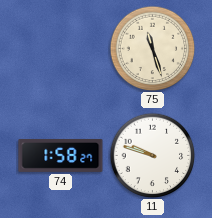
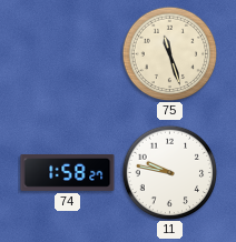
11: 9:48 -> 9:47 (169, 172)
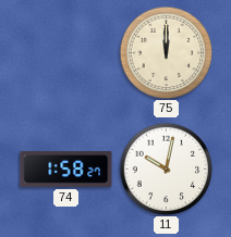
75: 11:27 -> 12:00 (166, 52)
11: 9:47 -> 10:02 (166, 169)
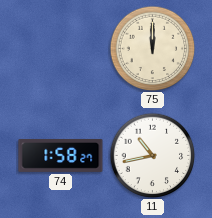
11: 10:02 -> 10:43 (152, 155)
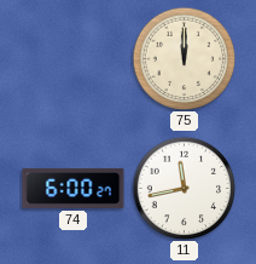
74: 1:58 -> 6:00 (74, 188)
11: 10:43 -> 11:43 (184, 188)
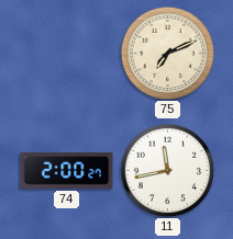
75: 12:00 -> 7:11 (167, 53)
74: 6:00 -> 2:00 (67, 170)
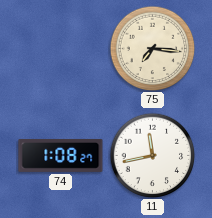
75: 7:11 -> 7:16 (152, 48)
74: 2:00 -> 1:08 (61, 155)
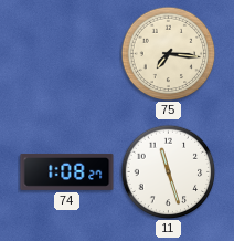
11: 11:43 -> 11:27 (168, 171)
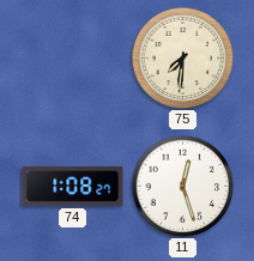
75: 7:16 -> 7:31 (182, 57)
11: 11:27 -> 12:27 (182, 186)
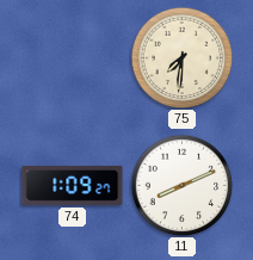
74: 1:08 -> 1:09 (73, 185)
11: 12:27 -> 8:11 (181, 185)
